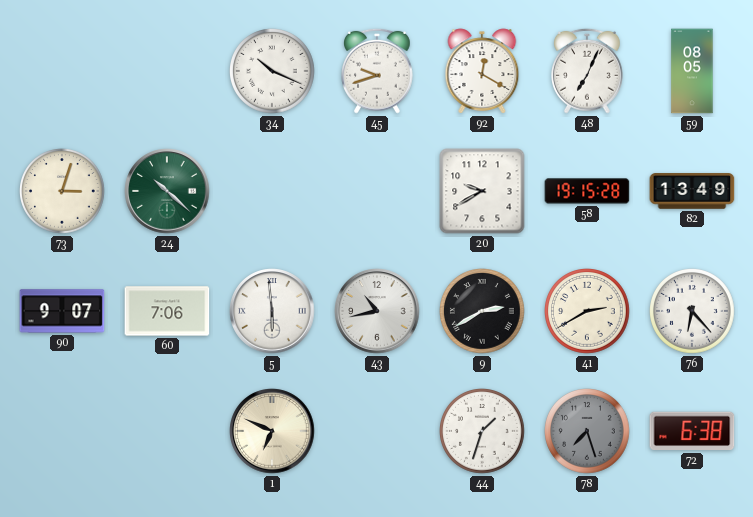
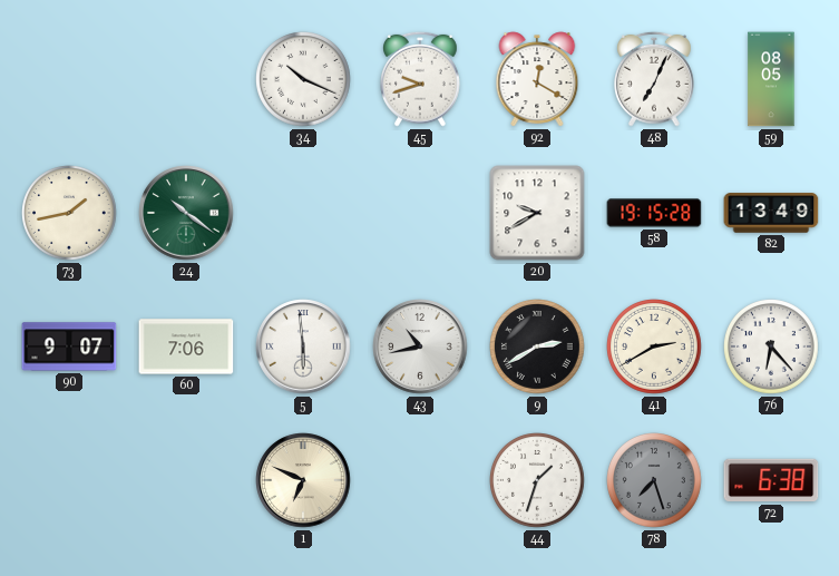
73: 3:03 -> 1:43 (70, 214)
24: 10:22 -> 10:21 (186, 213)
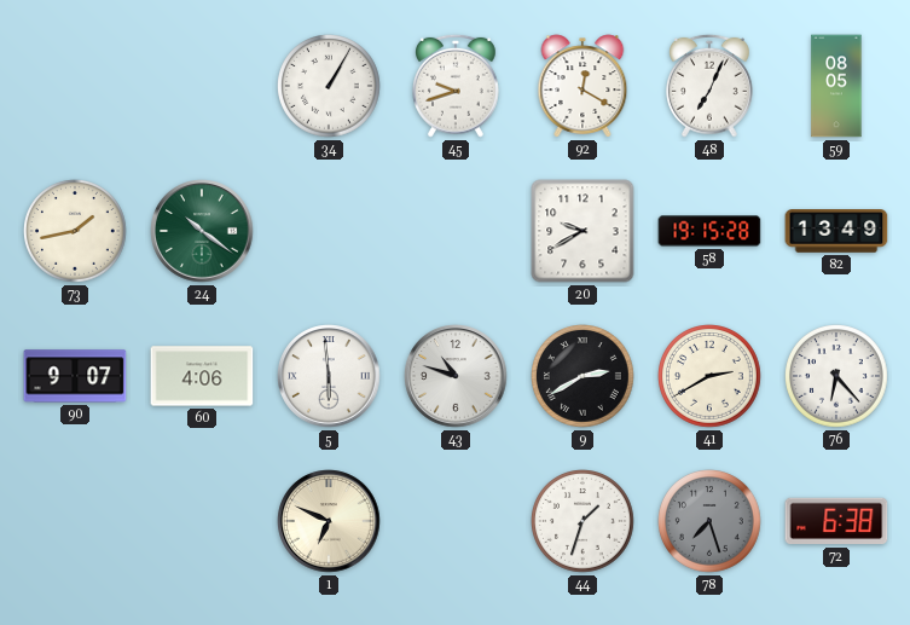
34: 10:19 -> 1:05 (330, 87)
60: 7:06 -> 4:06 (202, 376)
43: 10:43 -> 10:48 (456, 376)
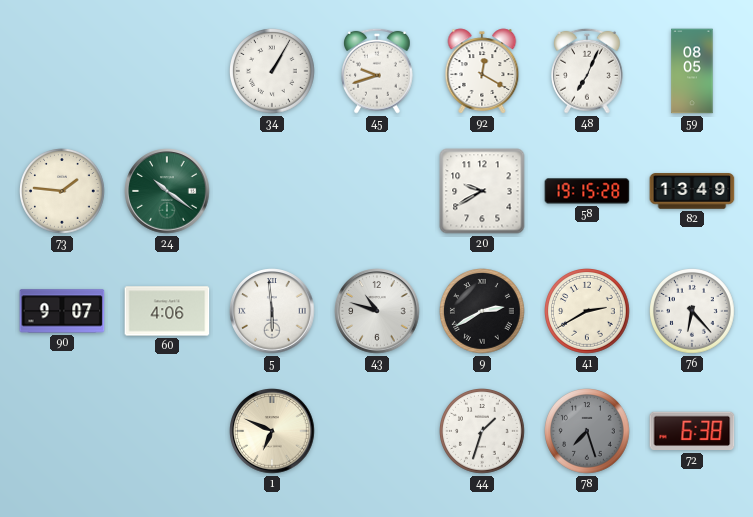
73: 1:43 -> 1:46 (63, 192)
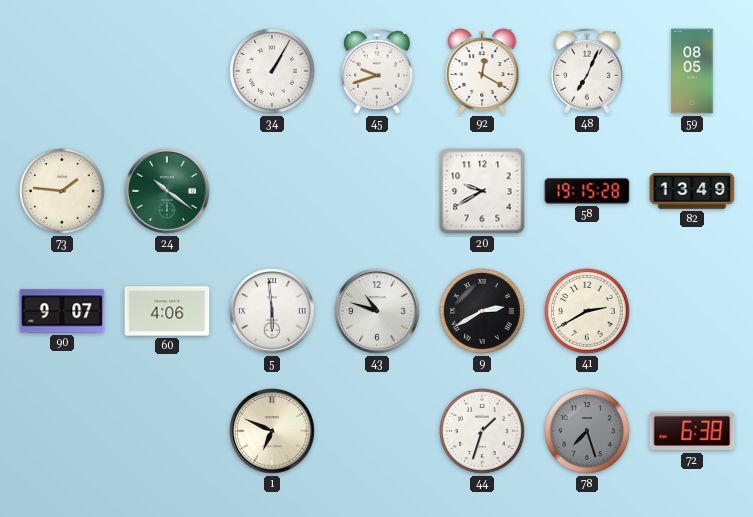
76: 6:23 -> none (693, 312)
